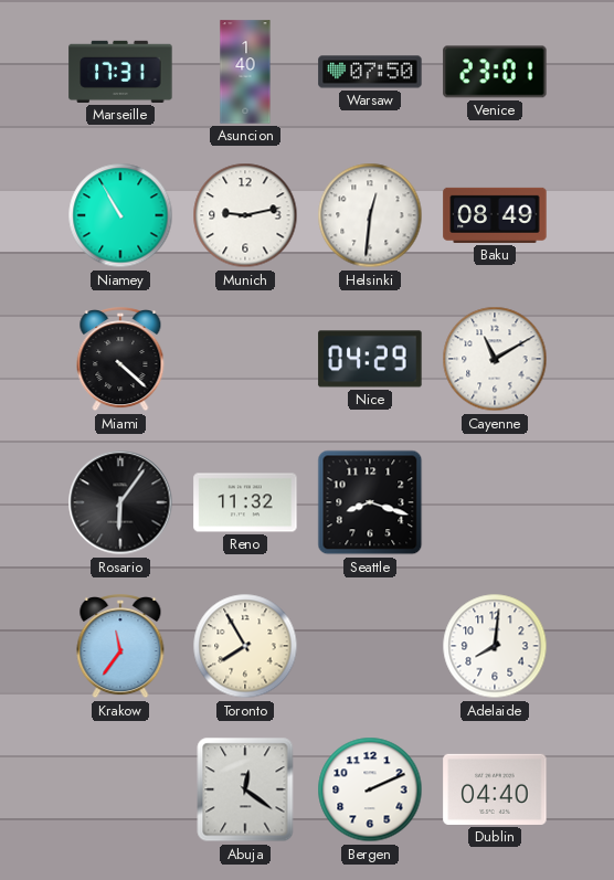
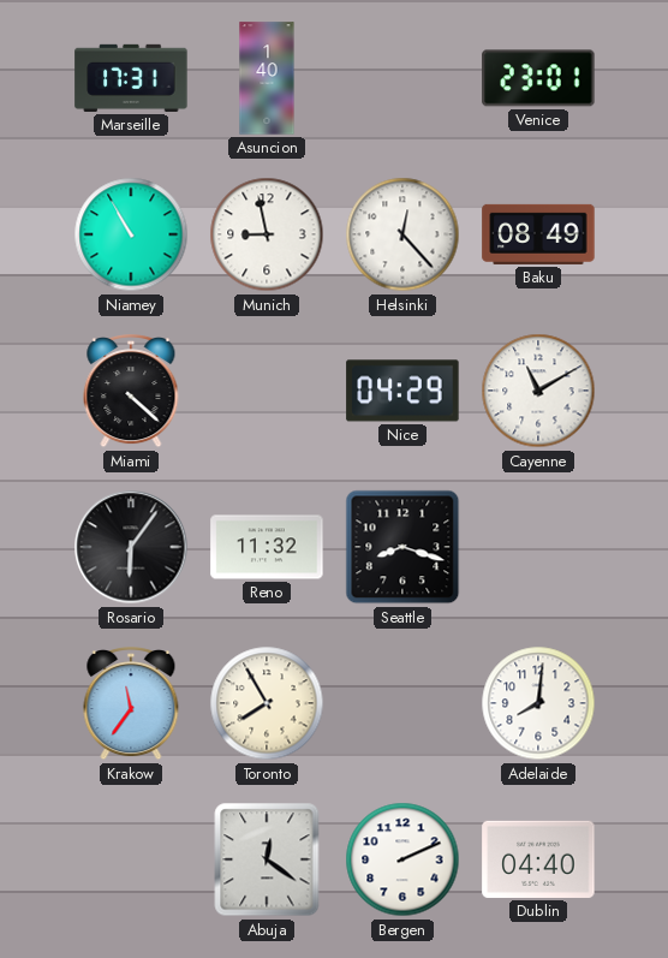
Warsaw: 07:50 -> none (370, 72)
Munich: 9:13 -> 8:58 (267, 234)
Helsinki: 12:31 -> 12:23 (402, 234)
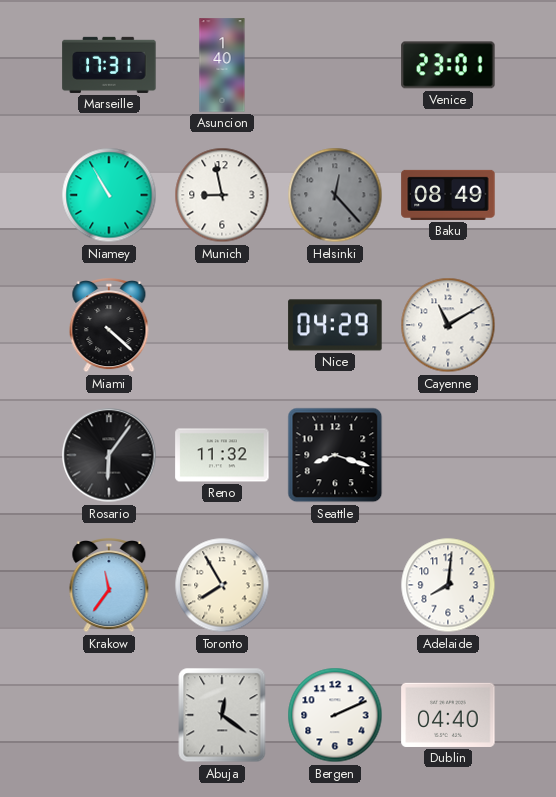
Helsinki dial: white -> grey (335, 195)
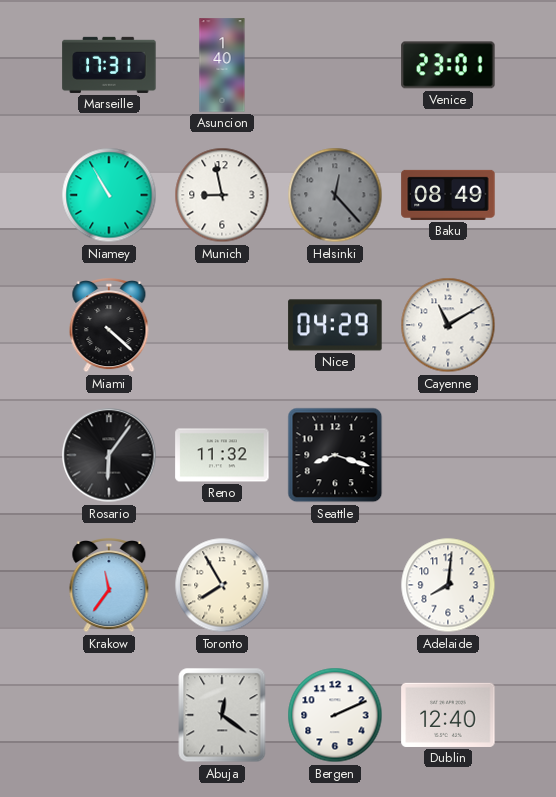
Dublin: 04:40 -> 12:40 (448, 715)
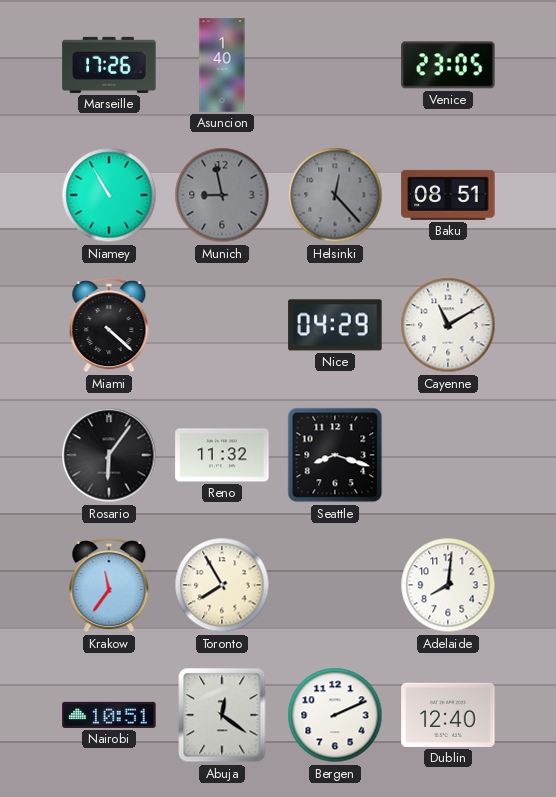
Marseille: 17:31 -> 17:26 (109, 65)
Venice: 23:01 -> 23:05 (448, 65)
Munich dial: white -> grey (222, 195)
Baku: 08:49 -> 08:51 (448, 195)
Nairobi: none -> 10:51 (109, 715)
